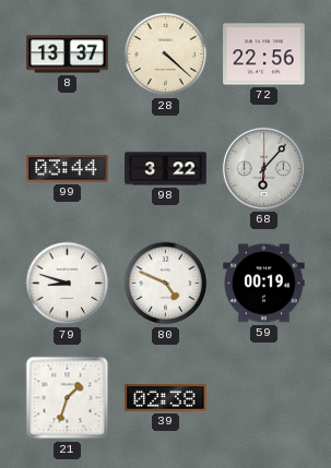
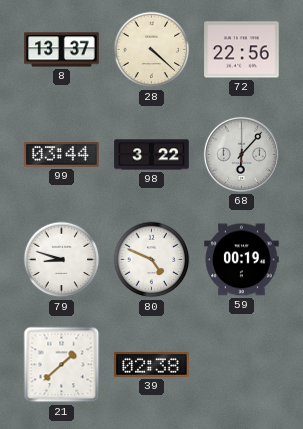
21: 1:33 -> 1:38 (62, 365)
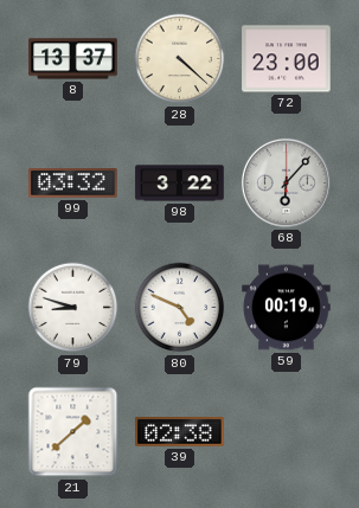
72: 22:56 -> 23:00 (287, 59)
99: 03:44 -> 03:32 (73, 184)
